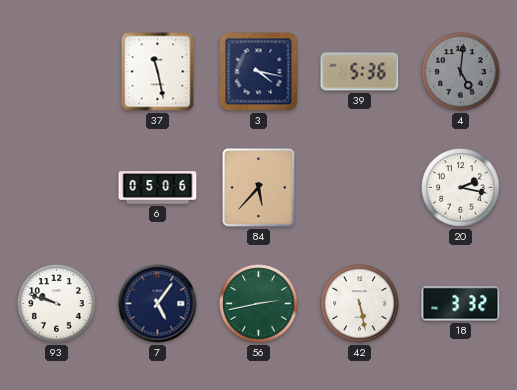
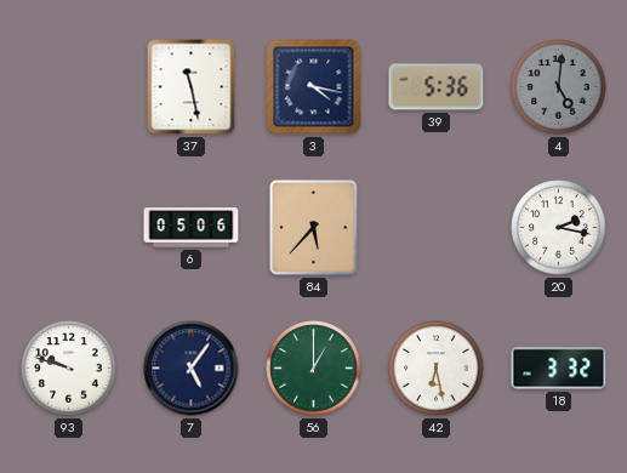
56: 2:43 -> 1:00 (314, 369)
42: 5:28 -> 6:28 (437, 369)
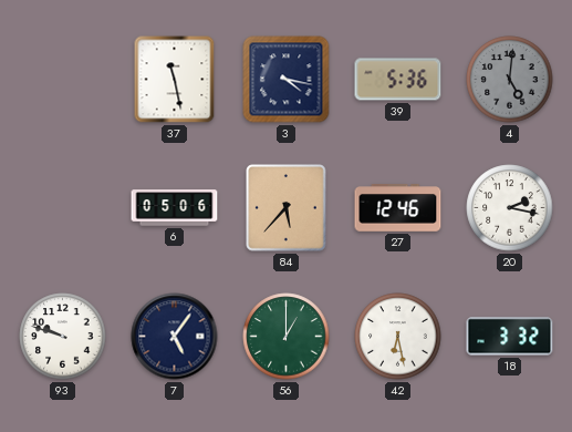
27: none -> 12:46 (398, 208)
